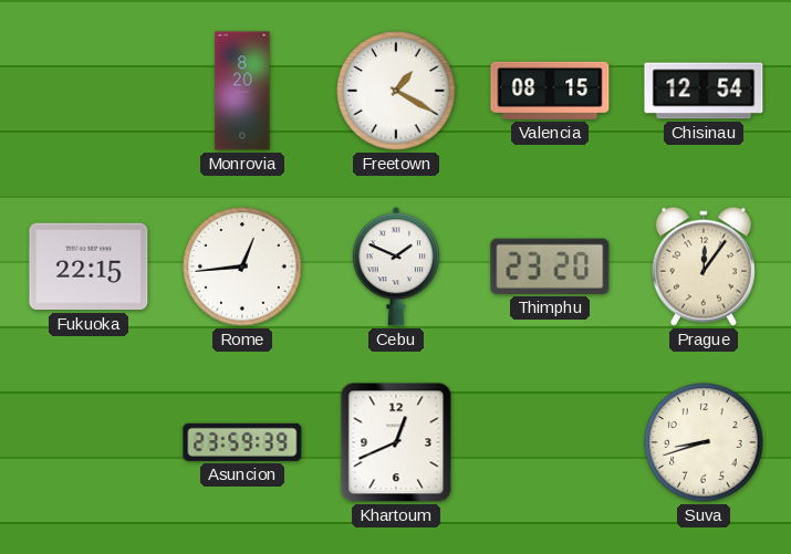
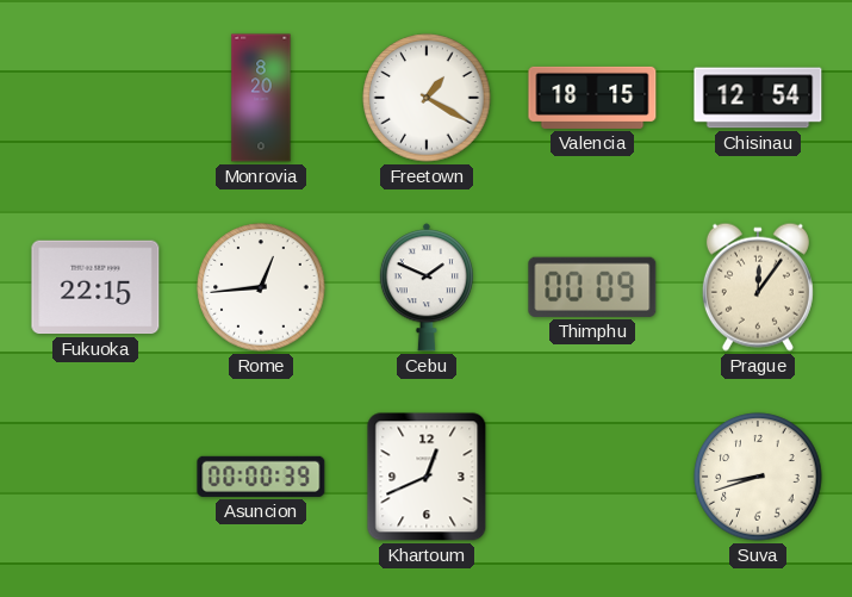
Valencia: 08:15 -> 18:15 (592, 98)
Thimphu: 23:20 -> 00:09 (592, 287)
Asuncion: 23:59 -> 00:00 (261, 477)
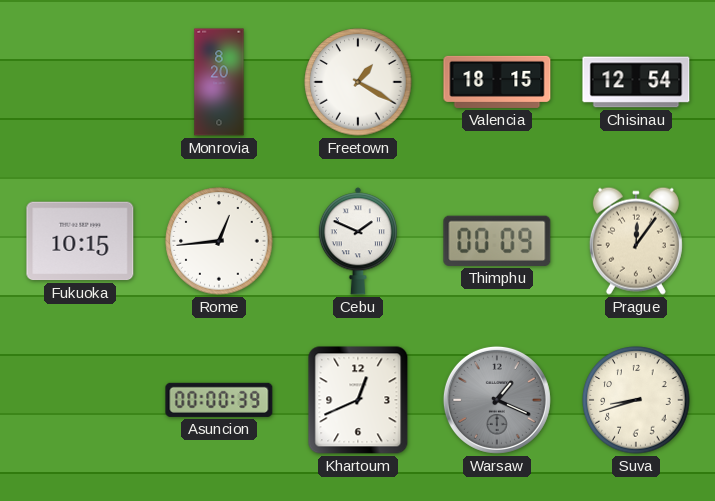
Fukuoka: 22:15 -> 10:15 (80, 241)
Warsaw: none -> 1:19 (497, 400)
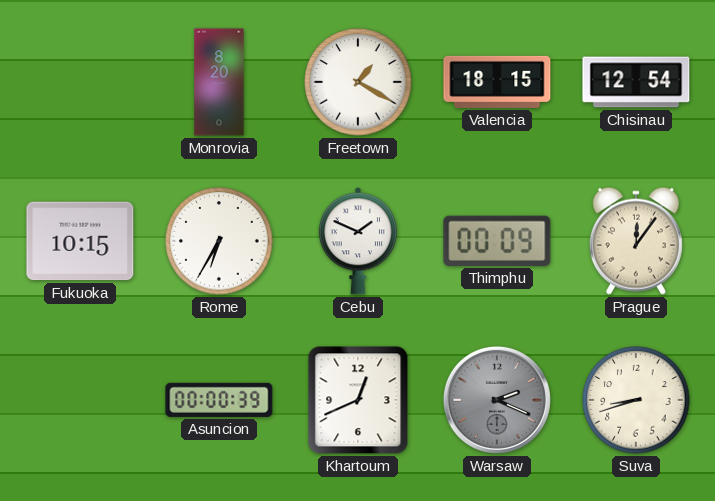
Rome: 12:44 -> 6:35 (219, 241)
Warsaw: 1:19 -> 2:19 (497, 400)
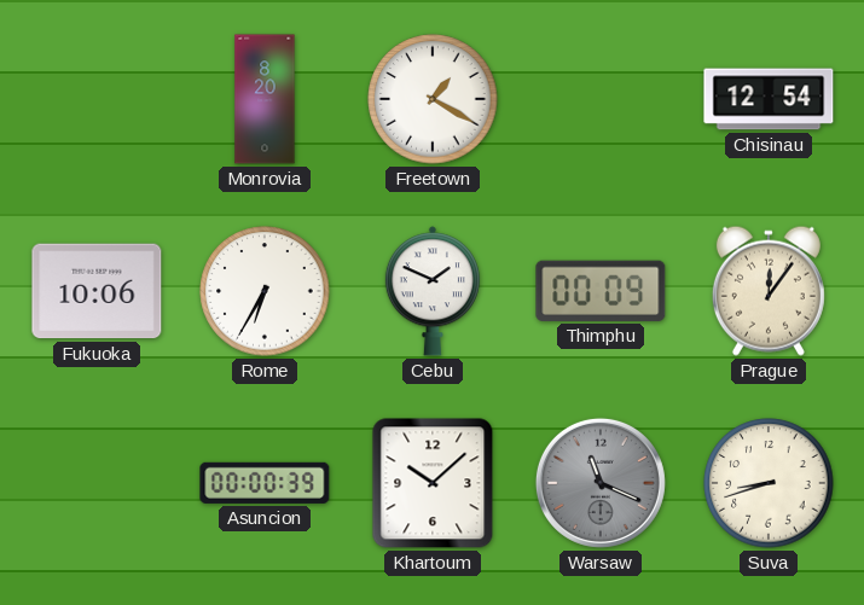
Valencia: 18:15 -> none (497, 82)
Fukuoka: 10:15 -> 10:06 (97, 291)
Khartoum: 12:41 -> 10:08 (433, 483)
Warsaw: 2:19 -> 11:19 (601, 483)
